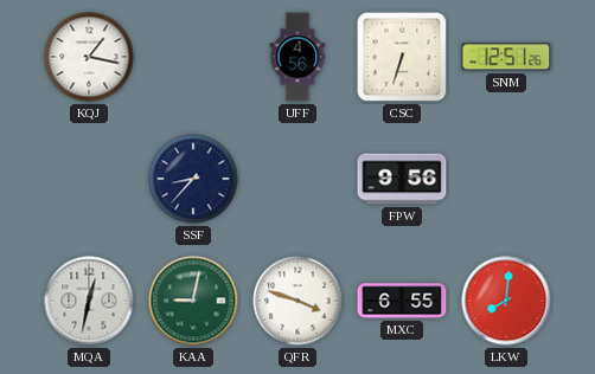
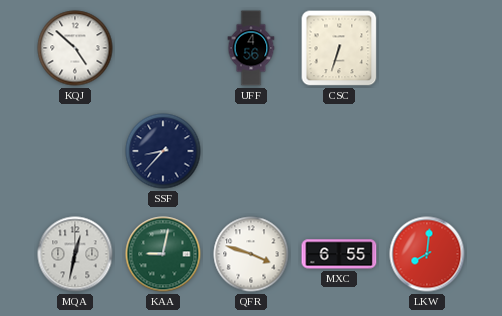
KQJ: 1:17 -> 4:52 (75, 48)
SNM: 12:51 -> none (506, 57)
FPW: 9:56 -> none (402, 179)
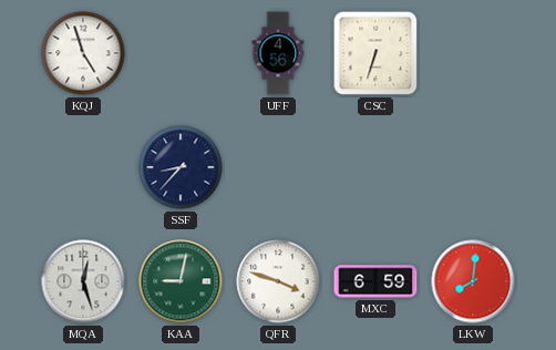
KQJ: 4:52 -> 4:57 (83, 53)
MQA: 12:32 -> 12:27 (83, 281)
MXC: 6:55 -> 6:59 (375, 281)
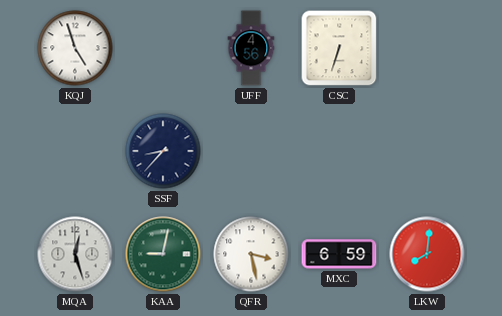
QFR: 3:48 -> 3:28 (251, 254)
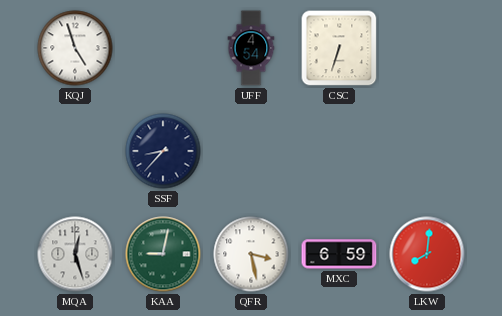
UFF: 4:56 -> 4:54 (251, 48)
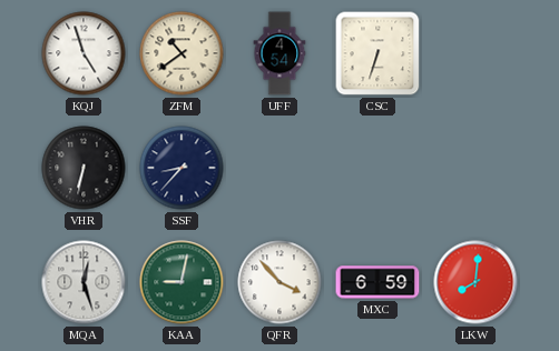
ZFM: none -> 10:39 (182, 53)
VHR: none -> 6:32 (84, 168)
QFR: 3:28 -> 3:53 (279, 282)
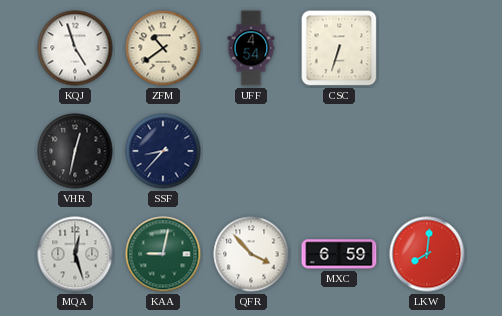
VHR: 6:32 -> 12:32 (75, 151)
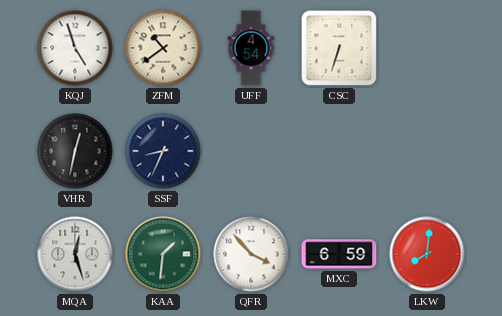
SSF: 8:37 -> 8:34 (163, 151)
KAA: 9:02 -> 1:31 (163, 254)
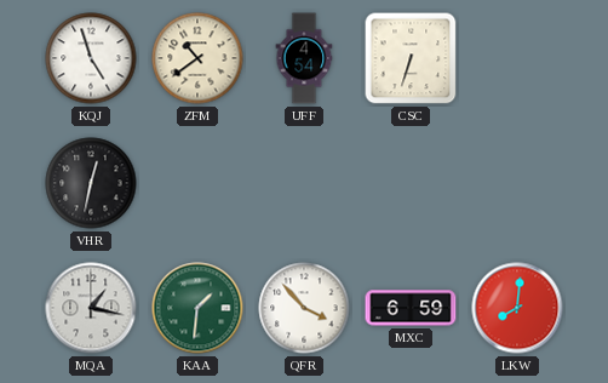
SSF: 8:34 -> none (163, 151)
MQA: 12:27 -> 1:17 (91, 308)
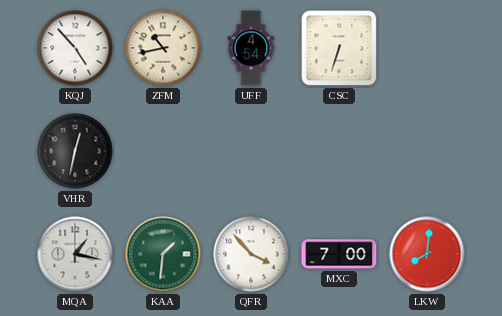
KQJ: 4:57 -> 4:53 (75, 48)
ZFM: 10:39 -> 10:43 (163, 48)
MXC: 6:59 -> 7:00 (339, 254)
